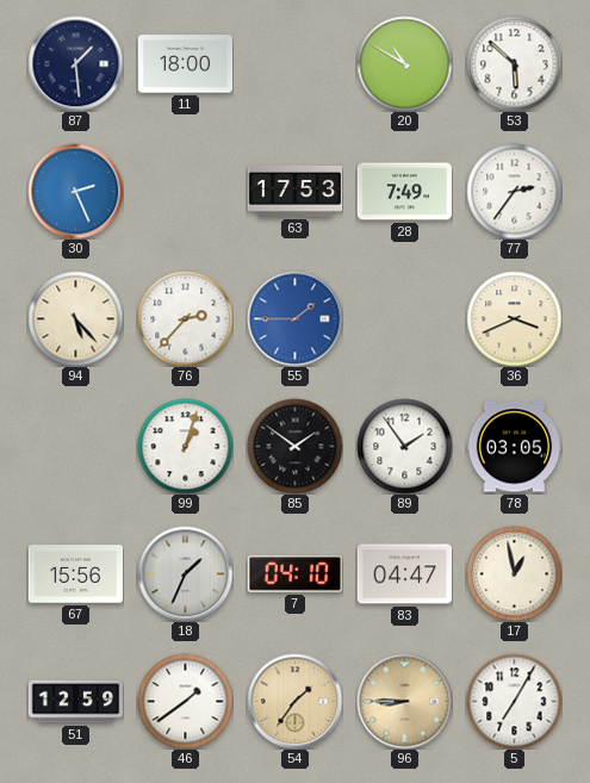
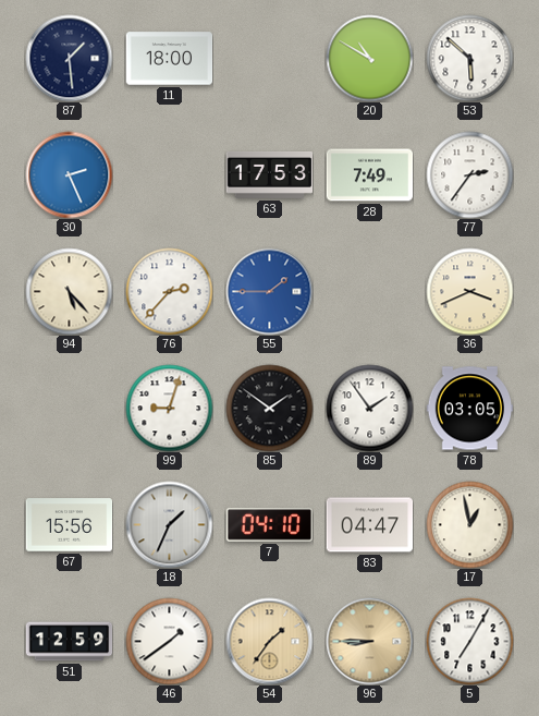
99: 1:03 -> 9:03 (169, 408)
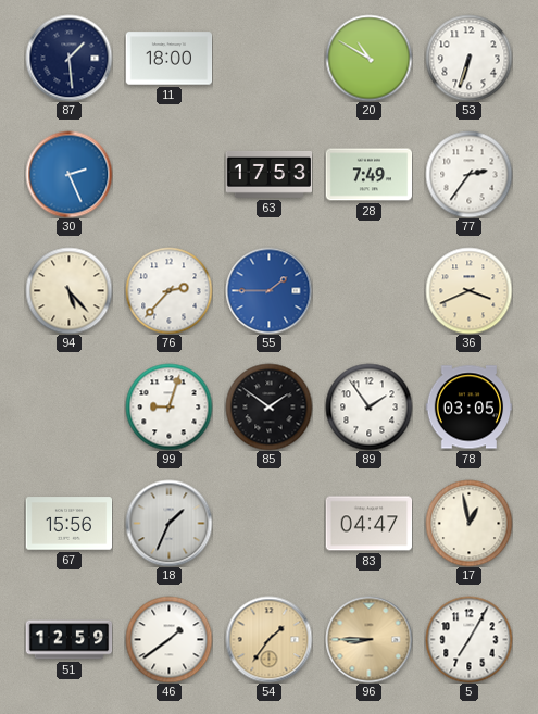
53: 5:52 -> 6:33 (468, 58)
7: 04:10 -> none (269, 525)
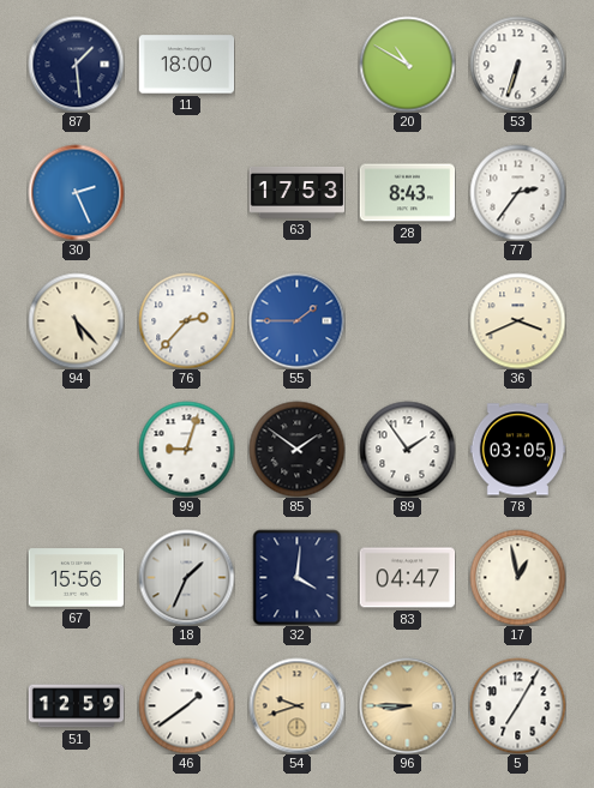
28: 7:49 -> 8:43 (407, 193)
32: none -> 4:01 (298, 577)
54: 1:36 -> 9:42 (296, 705)
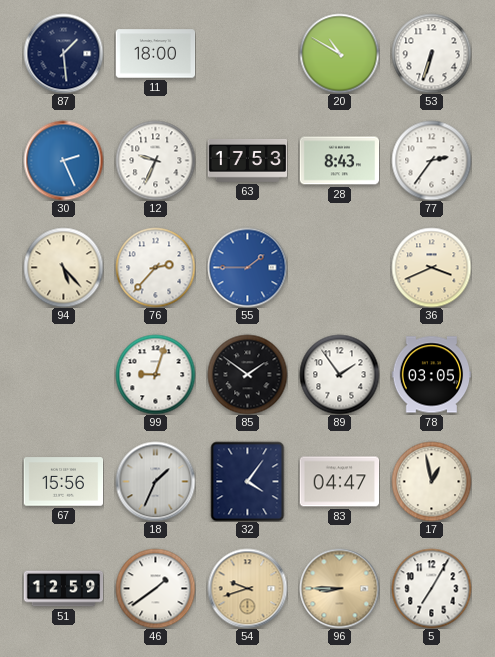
12: none -> 9:34 (155, 160)
32: 4:01 -> 4:06 (248, 481)
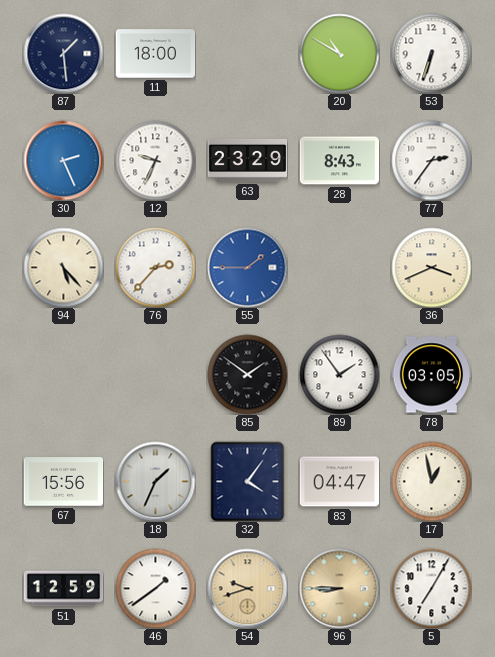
63: 17:53 -> 23:29 (247, 160)
99: 9:03 -> none (155, 374)
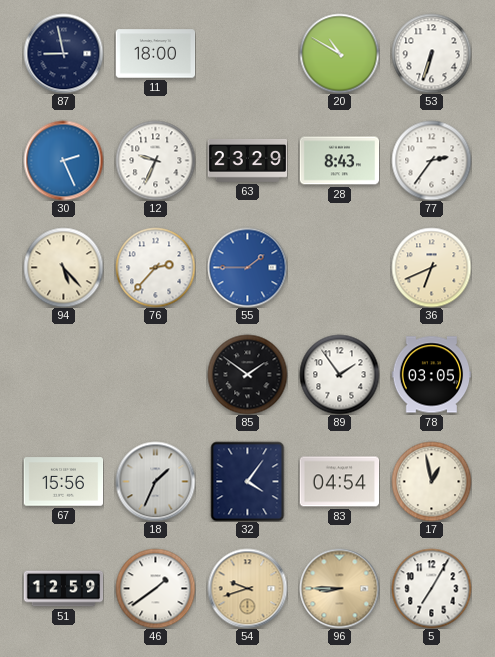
87: 1:29 -> 8:58 (63, 53)
36: 3:41 -> 6:41 (431, 267)
83: 04:47 -> 04:54 (339, 482)
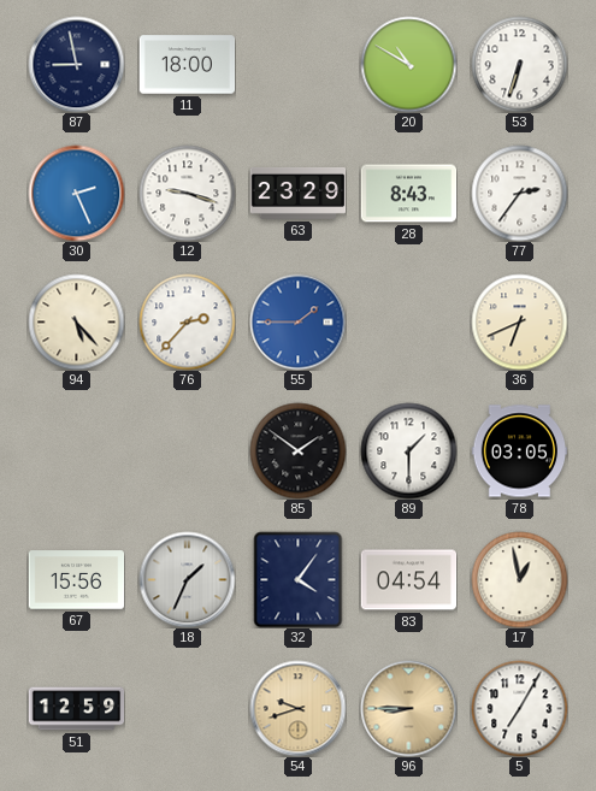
12: 9:34 -> 9:18 (187, 193)
89: 1:54 -> 1:30 (408, 450)
46: 1:39 -> none (155, 588)
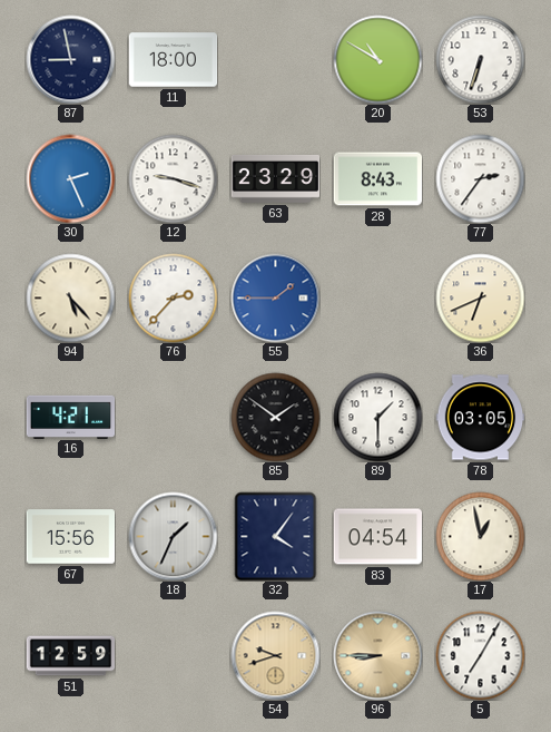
16: none -> 4:21 (70, 417)
